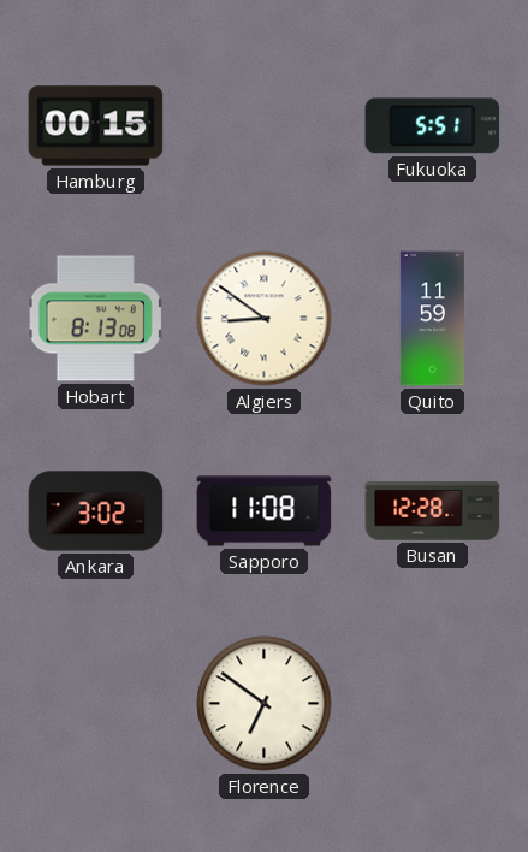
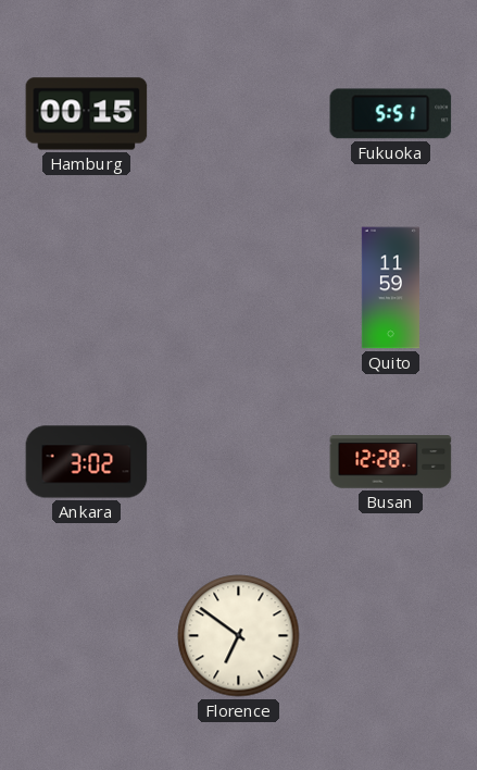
Hobart: 8:13 -> none (96, 319)
Algiers: 8:51 -> none (265, 319)
Sapporo: 11:08 -> none (265, 511)
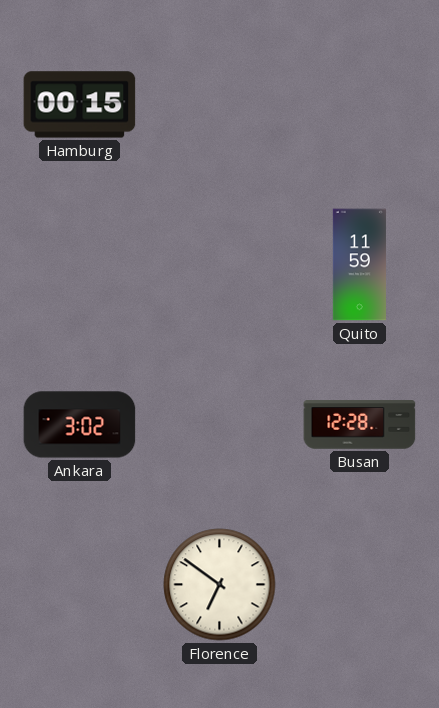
Fukuoka: 5:51 -> none (391, 114)
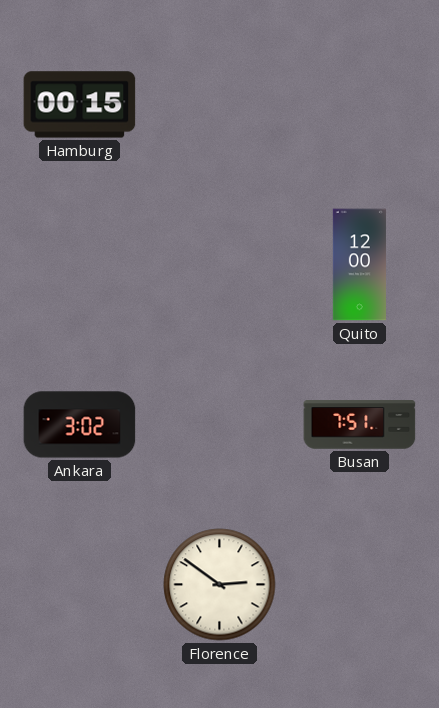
Quito: 11:59 -> 12:00 (359, 265)
Busan: 12:28 -> 7:51 (360, 425)
Florence: 6:51 -> 2:51 (220, 585)
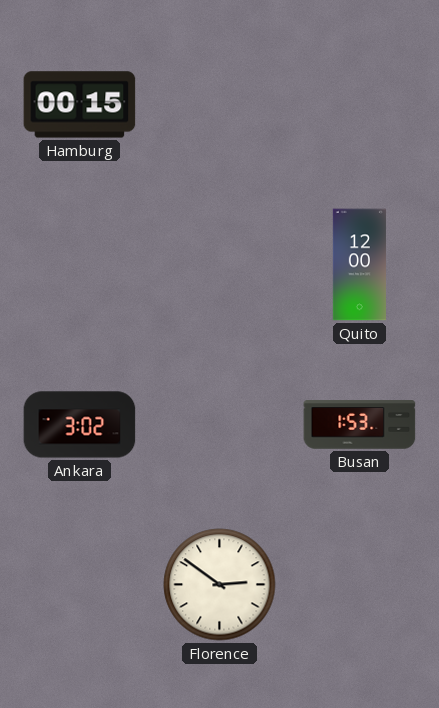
Busan: 7:51 -> 1:53 (360, 425)
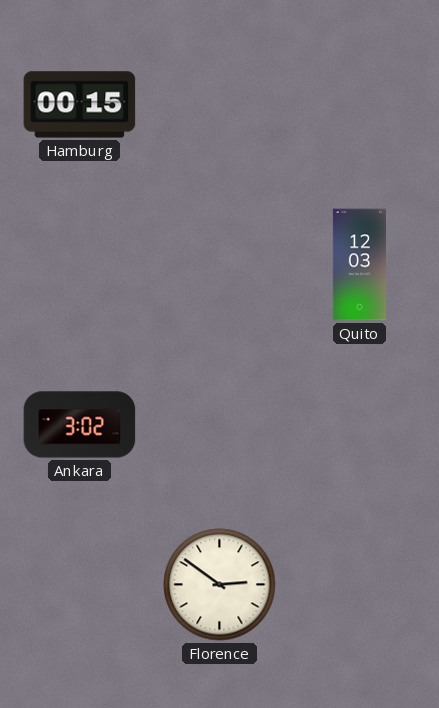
Quito: 12:00 -> 12:03 (359, 265)
Busan: 1:53 -> none (360, 425)
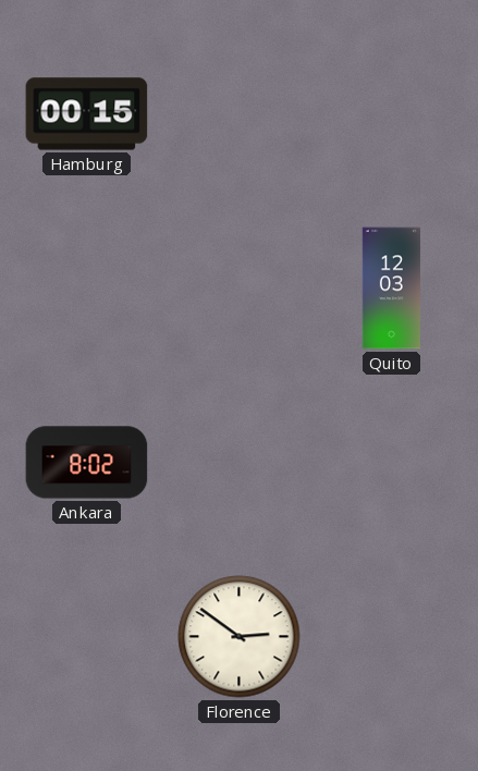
Ankara: 3:02 -> 8:02 (87, 463)
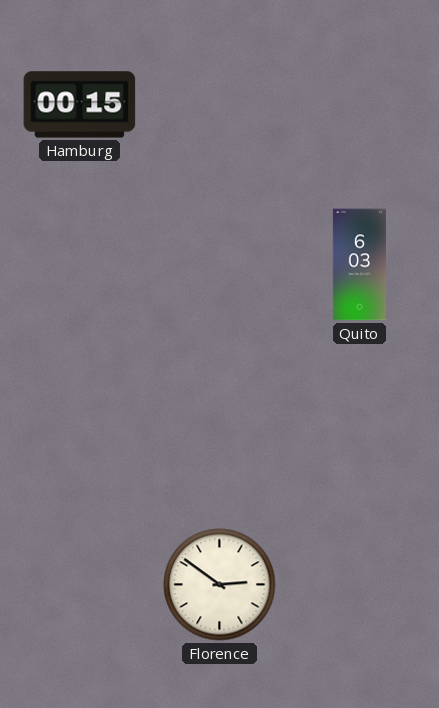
Quito: 12:03 -> 6:03 (359, 265)
Ankara: 8:02 -> none (87, 463)
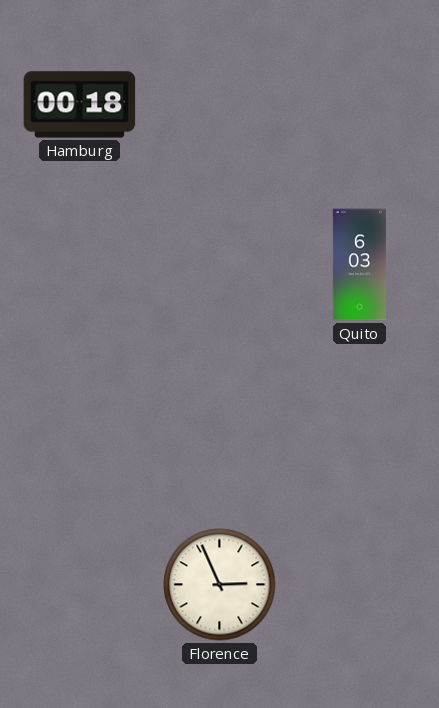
Hamburg: 00:15 -> 00:18 (80, 105)
Florence: 2:51 -> 2:56 (220, 585)
